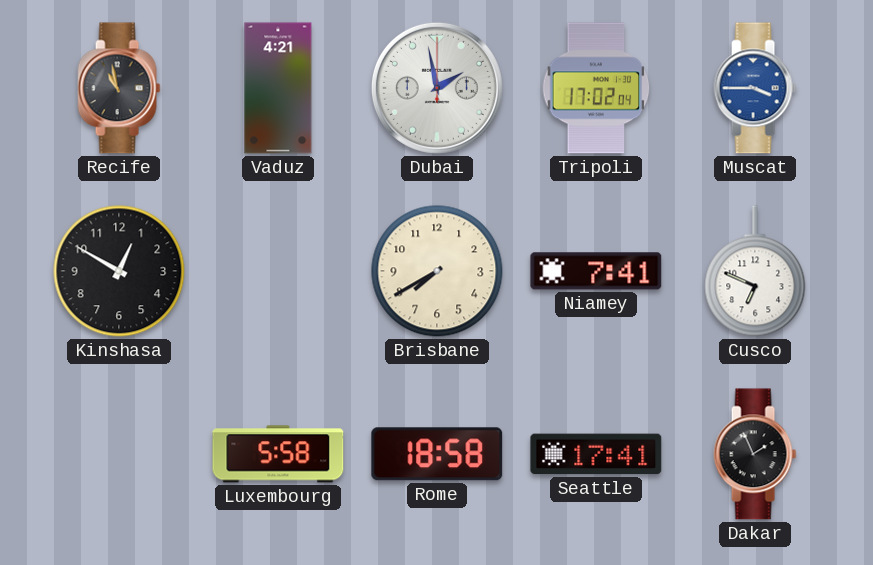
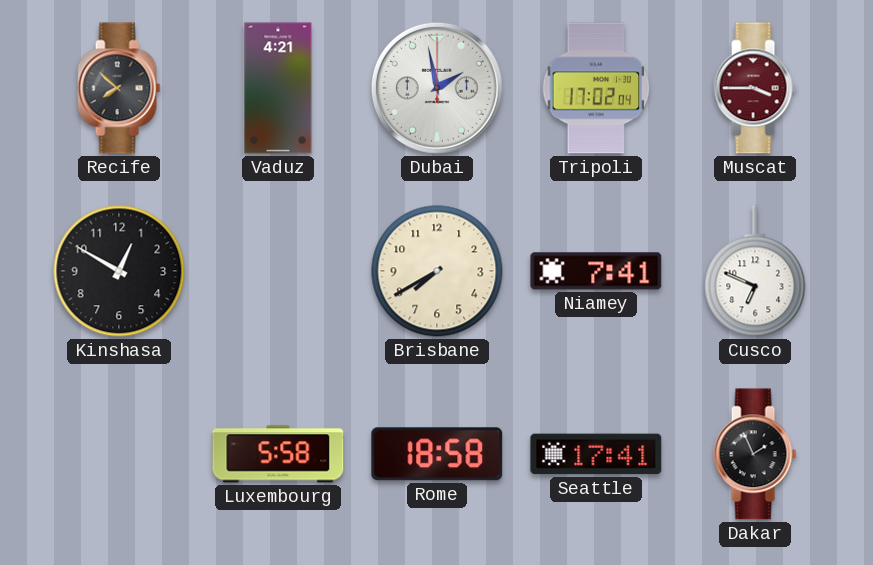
Recife: 10:58 -> 7:52 (119, 88)
Muscat dial: blue -> burgundy (755, 88)
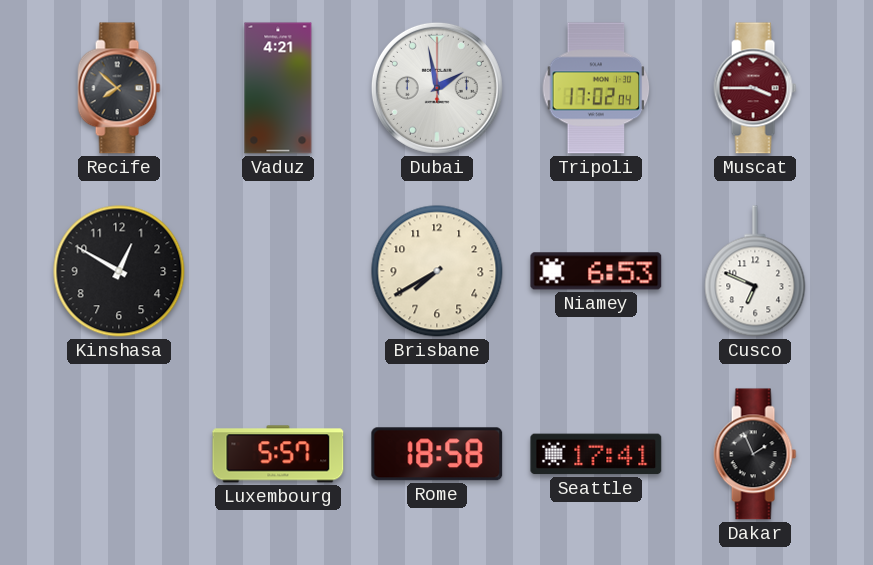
Niamey: 7:41 -> 6:53 (596, 271)
Luxembourg: 5:58 -> 5:57 (278, 454)
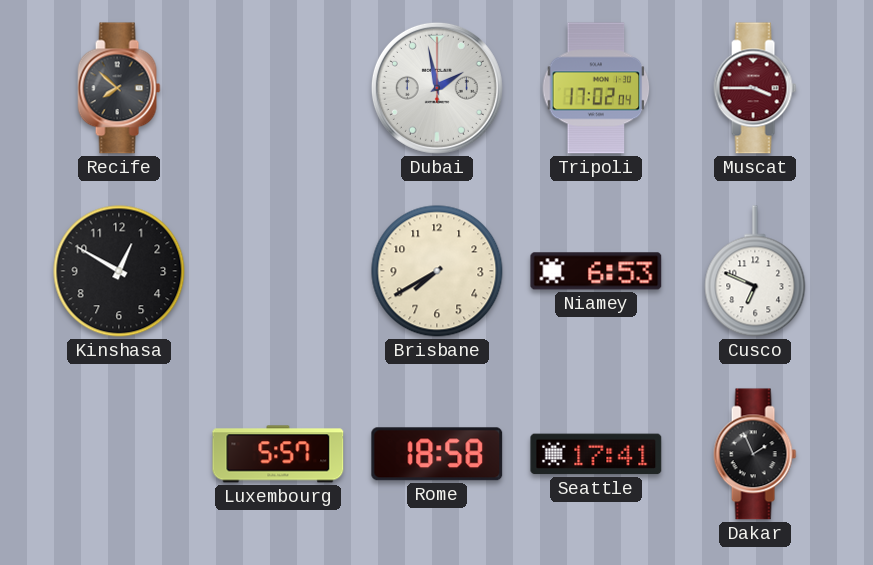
Vaduz: 4:21 -> none (278, 88)
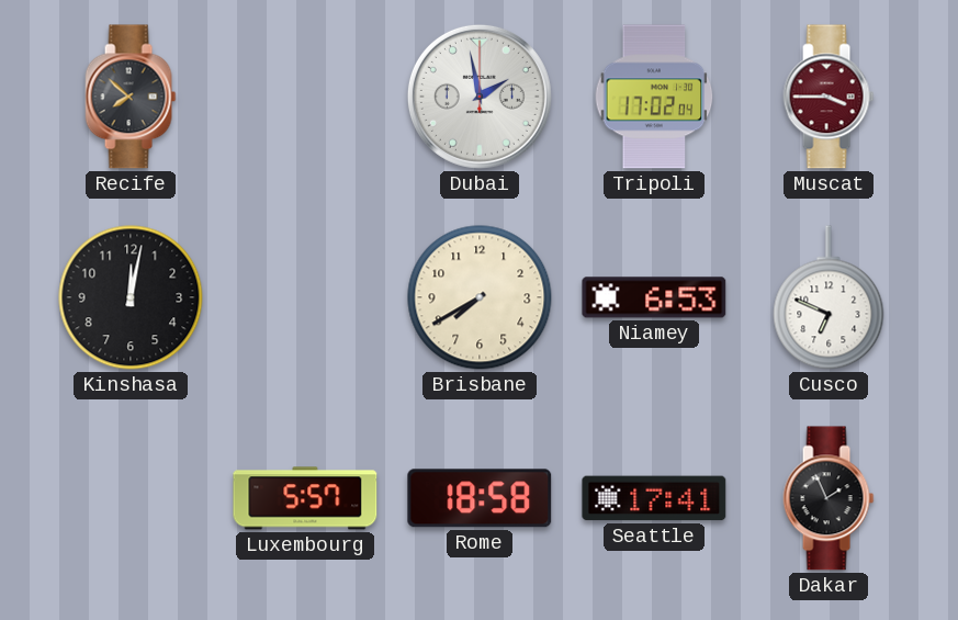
Kinshasa: 12:50 -> 12:02 (131, 297)
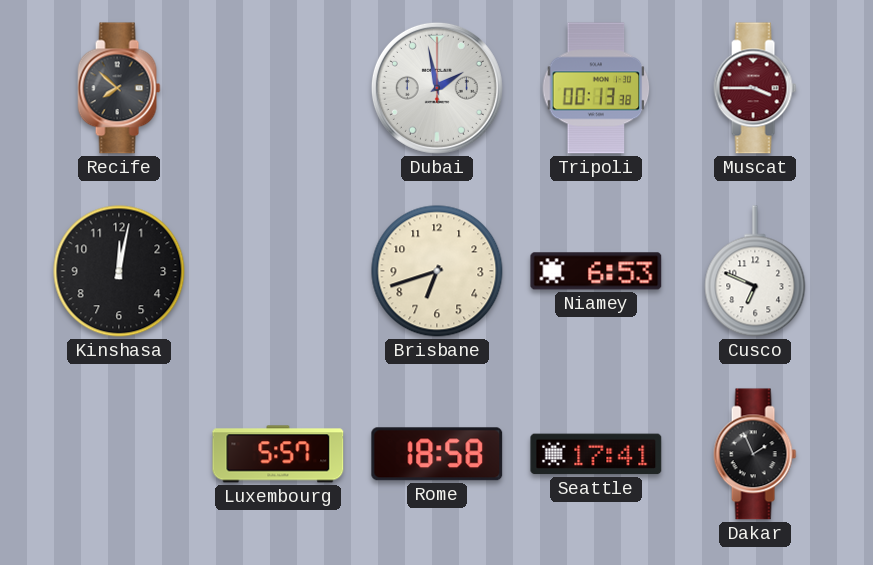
Tripoli: 17:02 -> 00:13 (596, 88)
Brisbane: 7:40 -> 6:42 (437, 271)
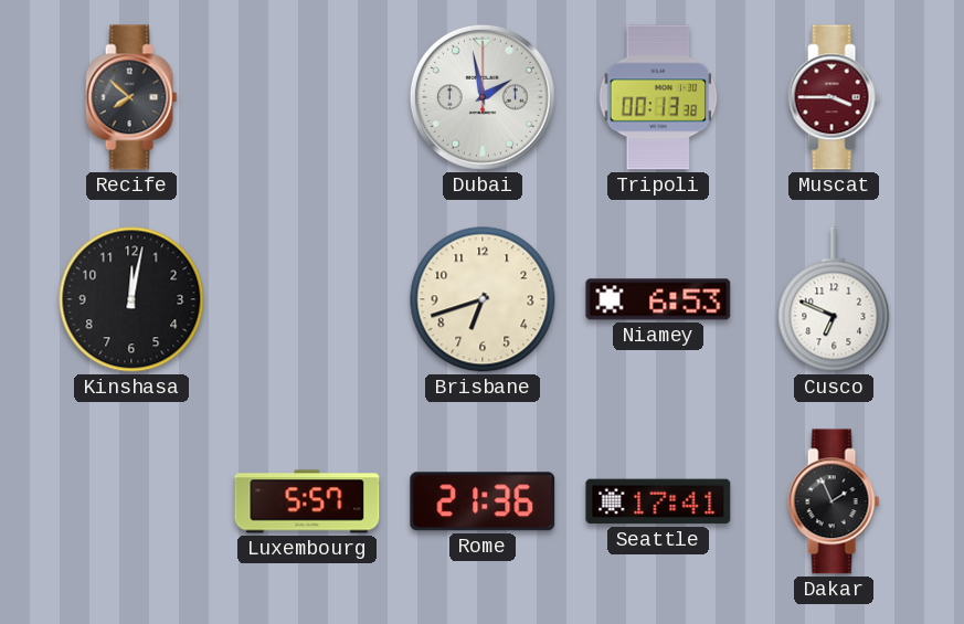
Rome: 18:58 -> 21:36 (483, 501)
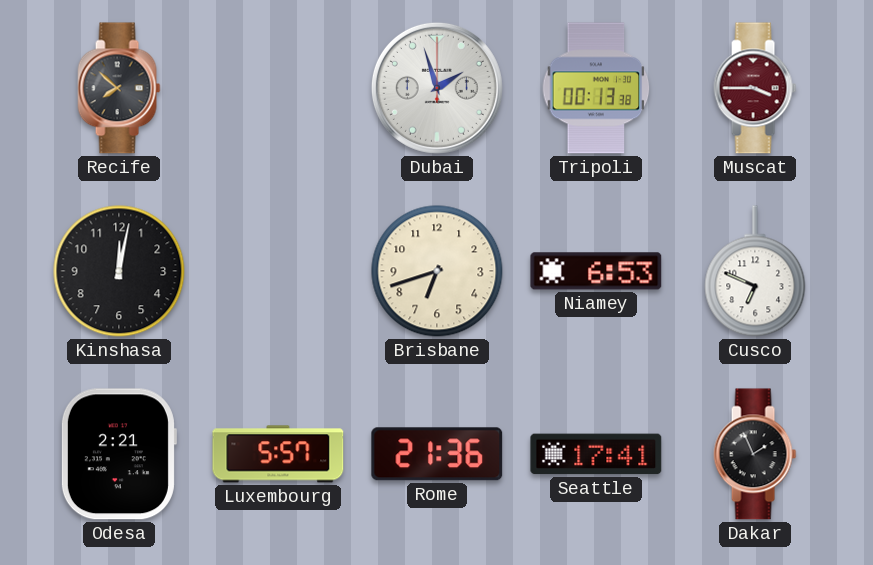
Dubai: 1:58 -> 1:57 (437, 88)
Odesa: none -> 2:21 (118, 454)
